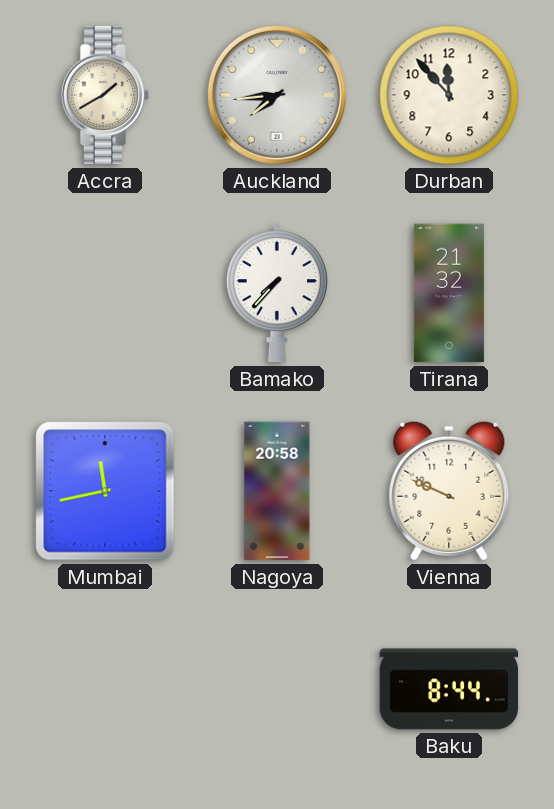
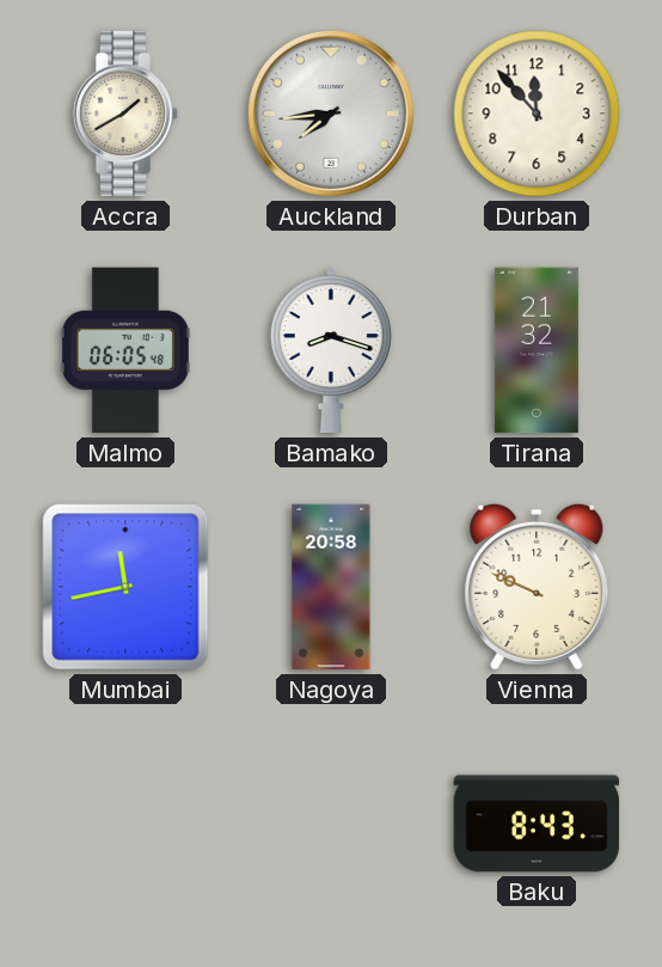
Malmo: none -> 06:05 (125, 350)
Bamako: 7:37 -> 8:18 (331, 350)
Baku: 8:44 -> 8:43 (537, 824)
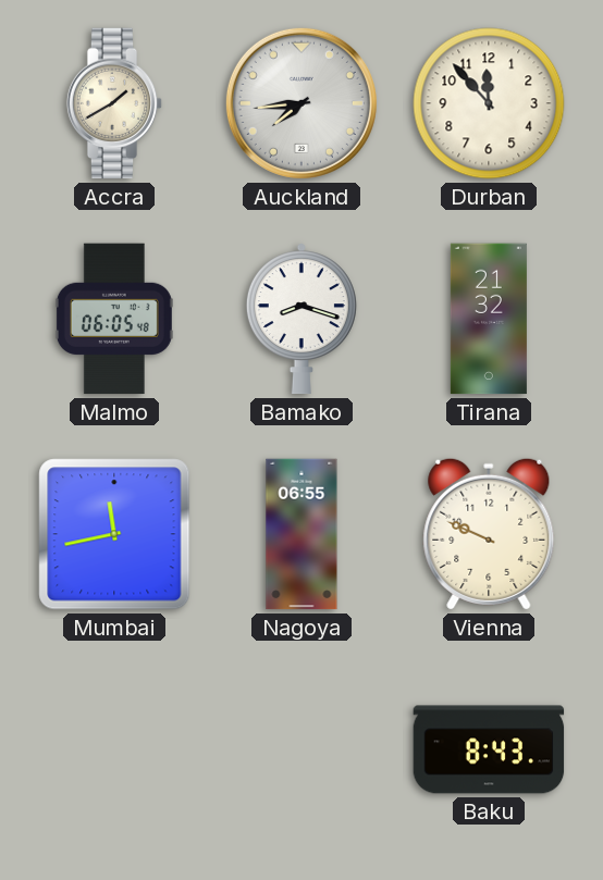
Nagoya: 20:58 -> 06:55 (301, 534)
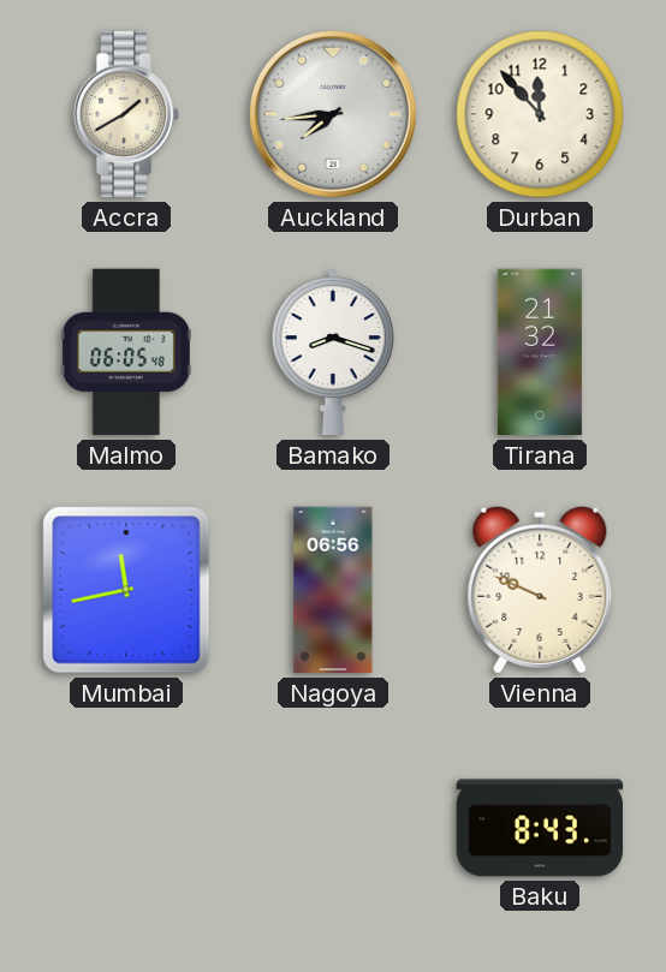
Nagoya: 06:55 -> 06:56 (333, 590)
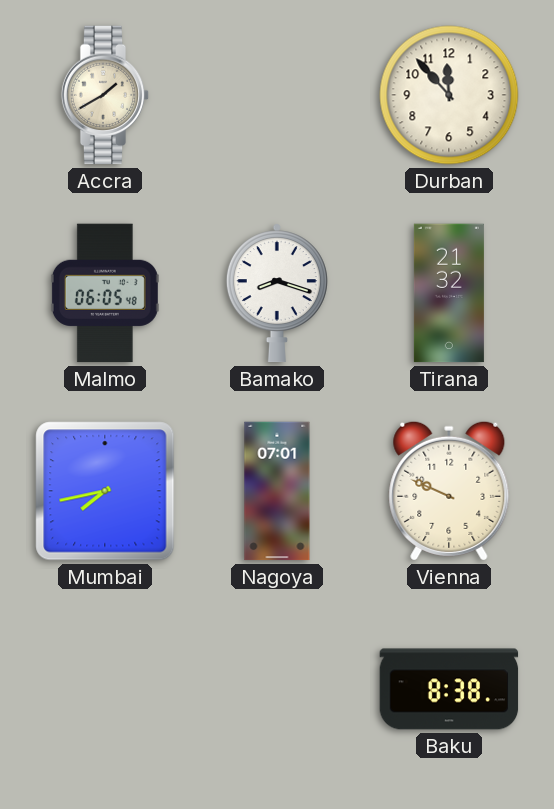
Auckland: 7:44 -> none (333, 114)
Mumbai: 11:43 -> 7:43 (105, 491)
Nagoya: 06:56 -> 07:01 (277, 491)
Baku: 8:43 -> 8:38 (449, 689)
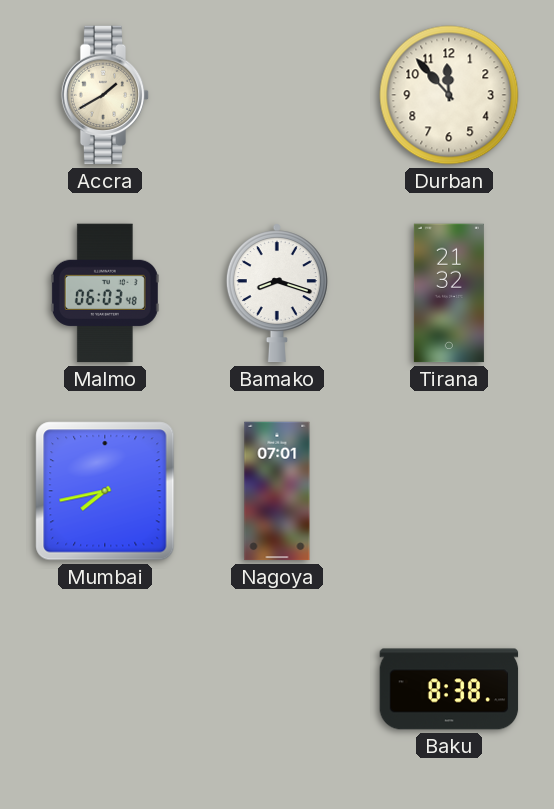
Malmo: 06:05 -> 06:03 (105, 293)
Vienna: 9:49 -> none (449, 491)
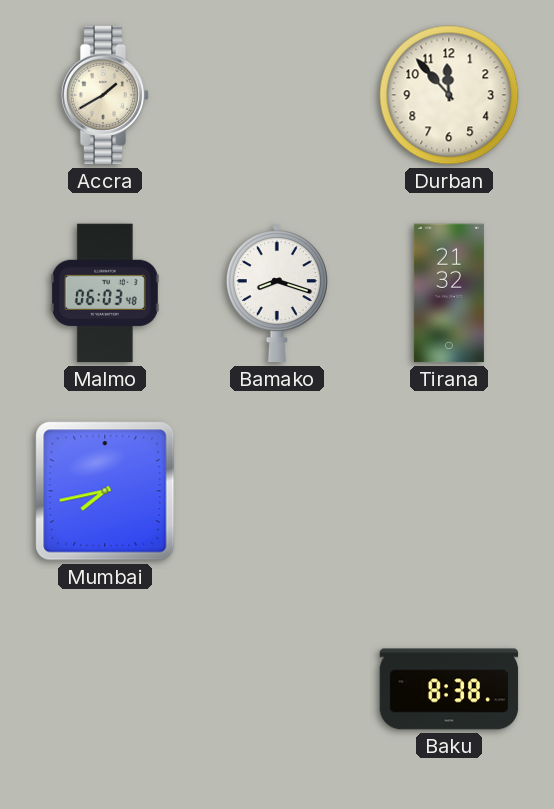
Nagoya: 07:01 -> none (277, 491)
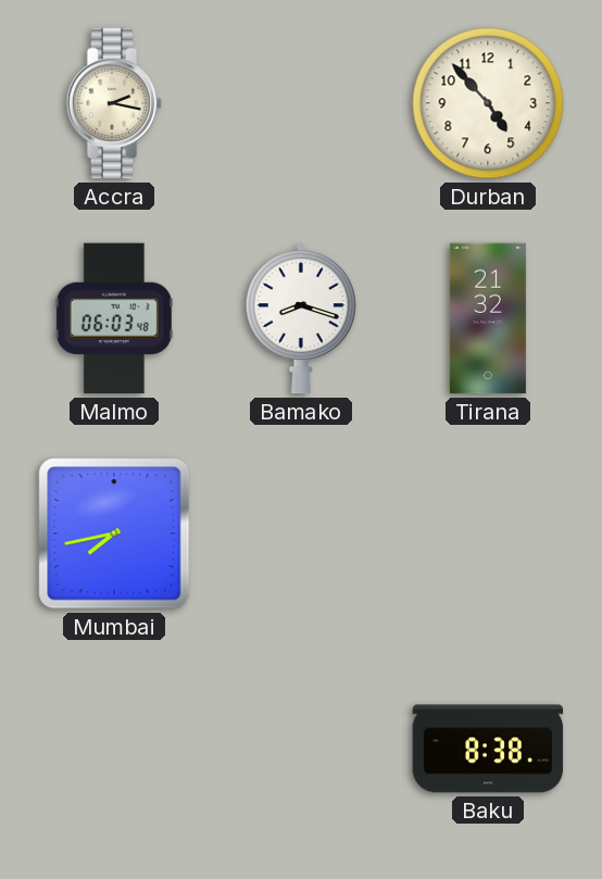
Accra: 1:40 -> 2:17 (114, 103)
Durban: 11:53 -> 4:53 (488, 103)
